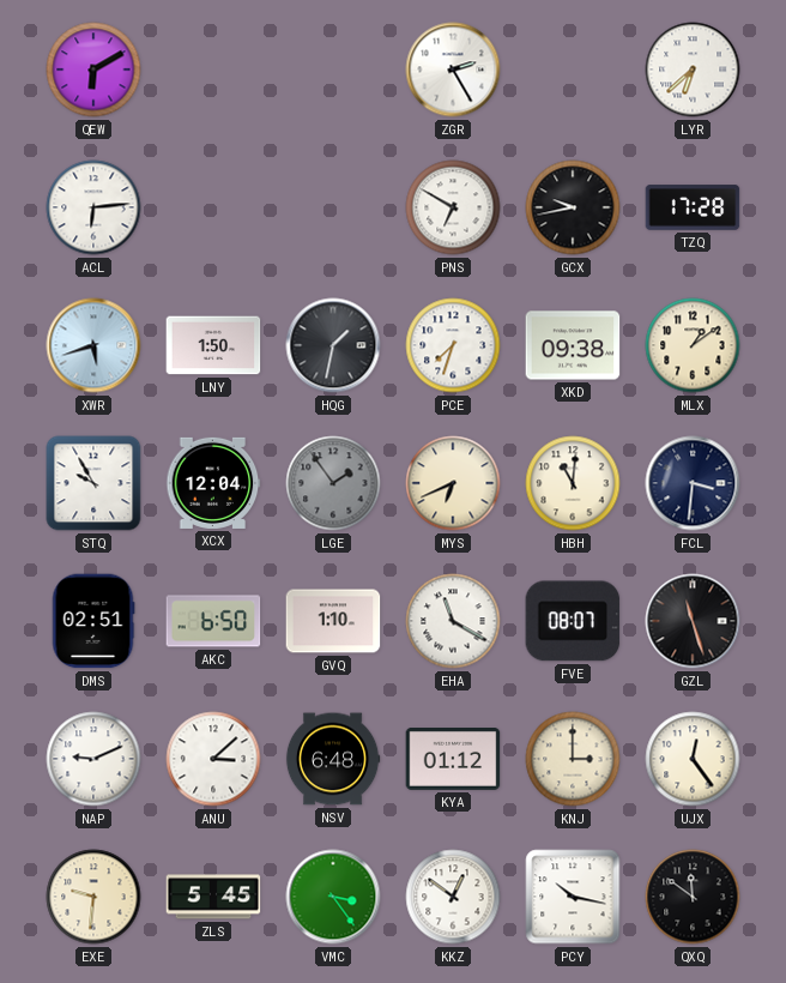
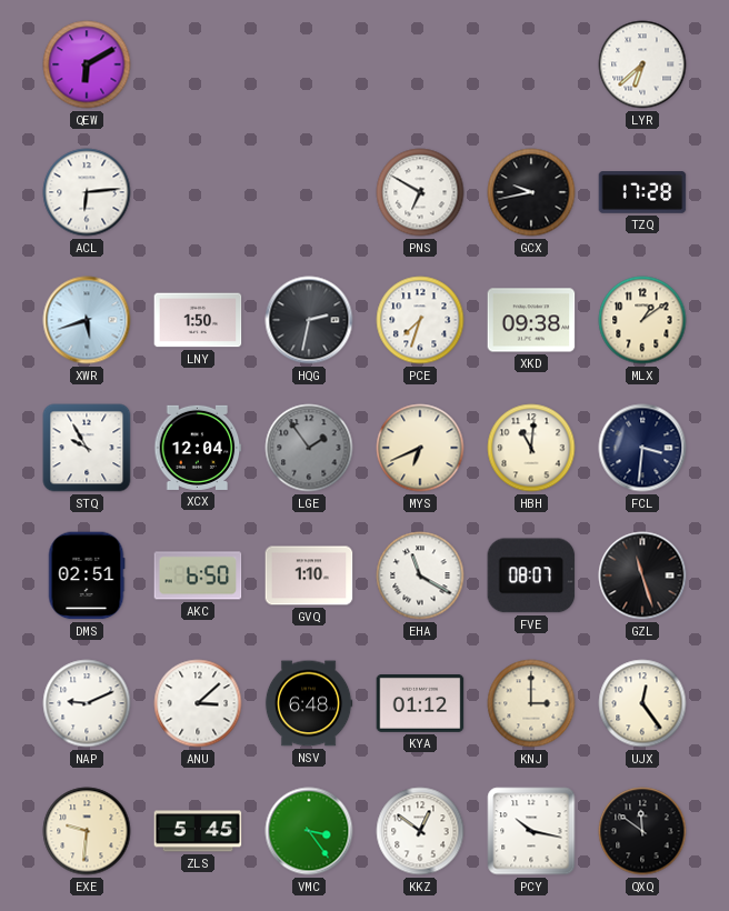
ZGR: 2:25 -> none (453, 70)
HQG: 1:32 -> 2:32 (309, 320)
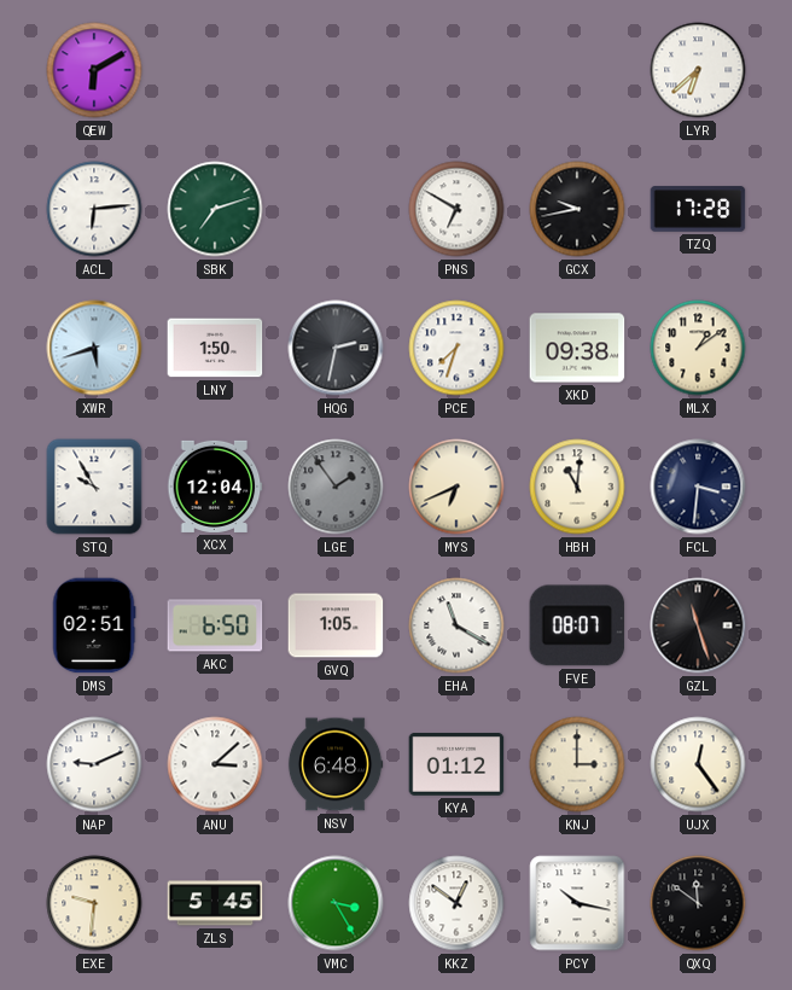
SBK: none -> 7:12 (215, 209)
GVQ: 1:10 -> 1:05 (336, 625)
VMC: 3:24 -> 3:25 (336, 903)
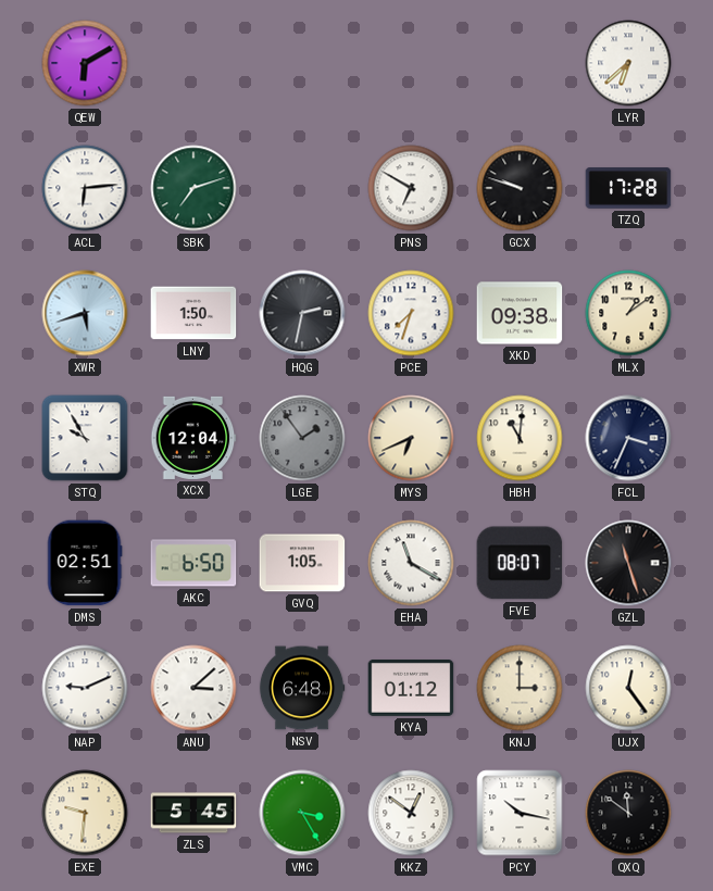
GCX: 9:43 -> 9:48 (520, 188)
FCL: 3:31 -> 3:34 (628, 438)
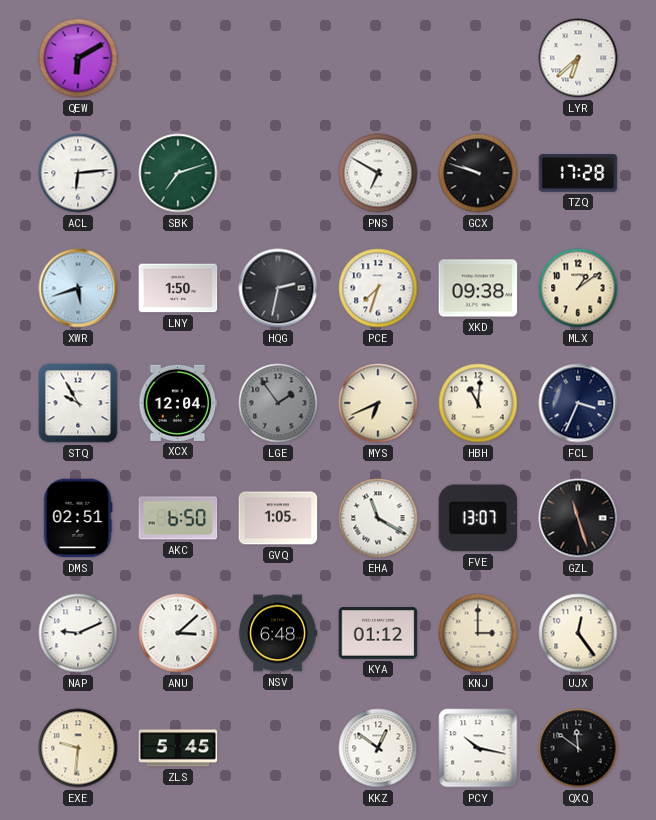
FVE: 08:07 -> 13:07 (478, 518)
VMC: 3:25 -> none (302, 813)
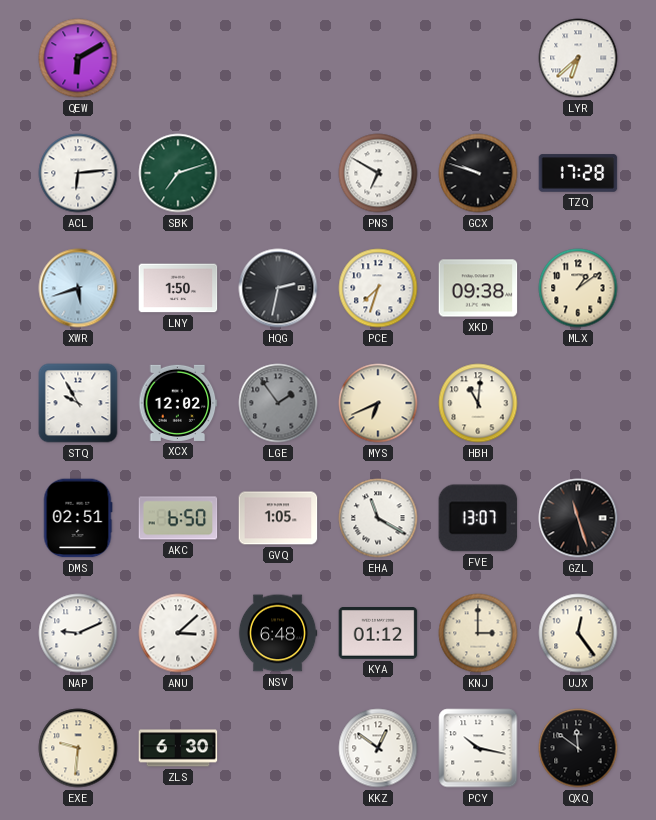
XCX: 12:04 -> 12:02 (178, 403)
FCL: 3:34 -> none (578, 403)
ZLS: 5:45 -> 6:30 (178, 748)
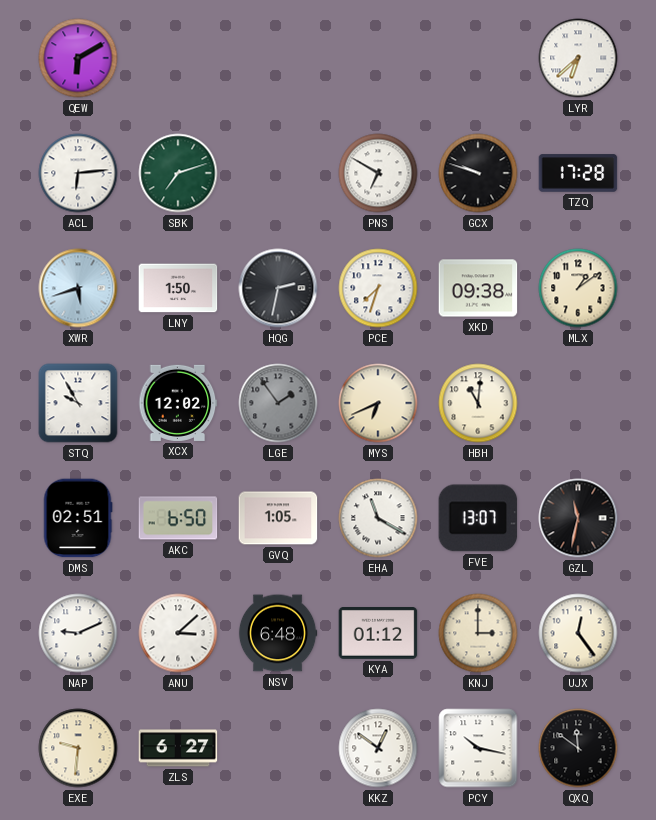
GZL: 11:27 -> 11:32 (578, 518)
ZLS: 6:30 -> 6:27 (178, 748)
